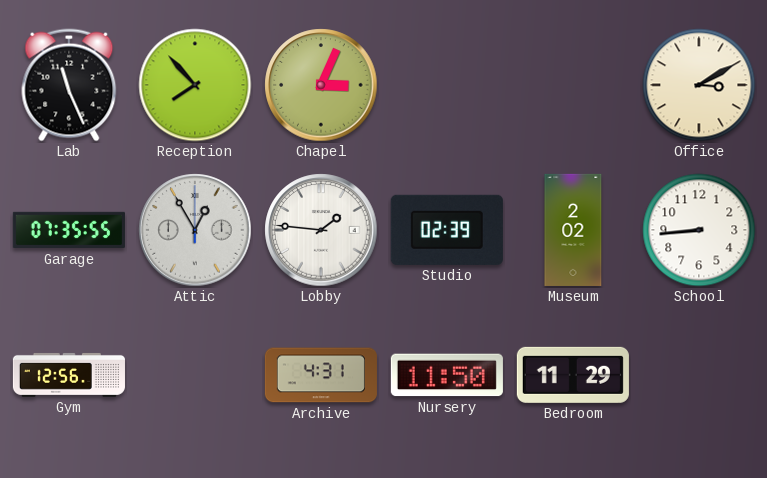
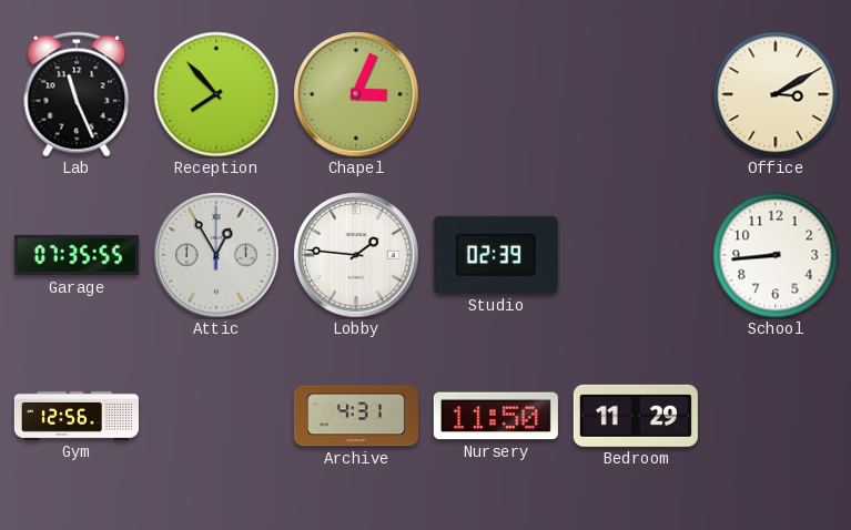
Museum: 2:02 -> none (573, 230)
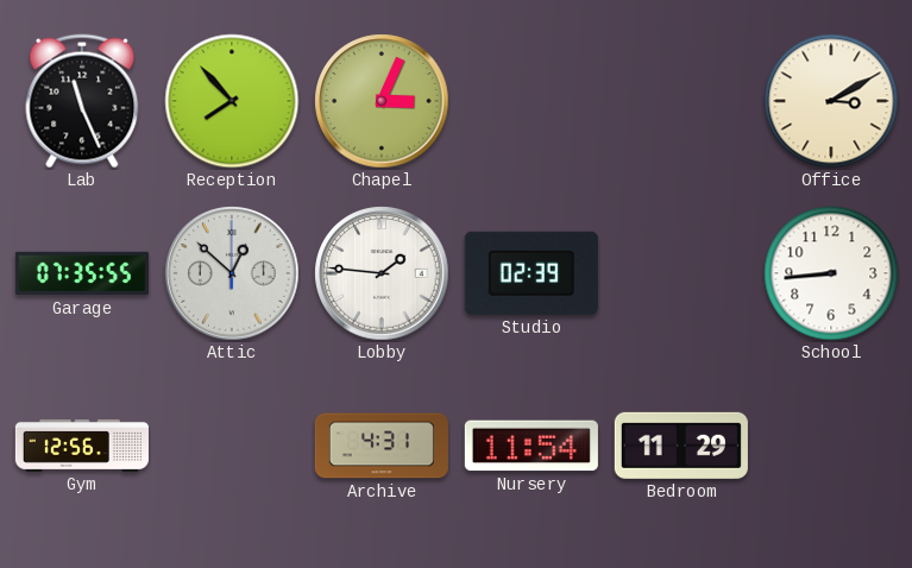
Attic: 12:55 -> 12:52 (232, 273)
Nursery: 11:50 -> 11:54 (532, 446)
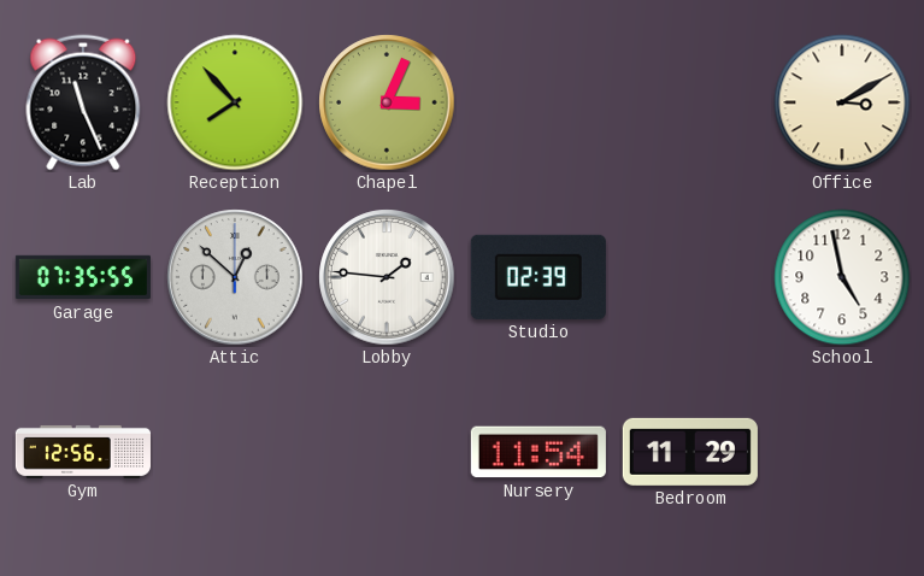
School: 8:44 -> 4:58 (842, 277)
Archive: 4:31 -> none (382, 446)
